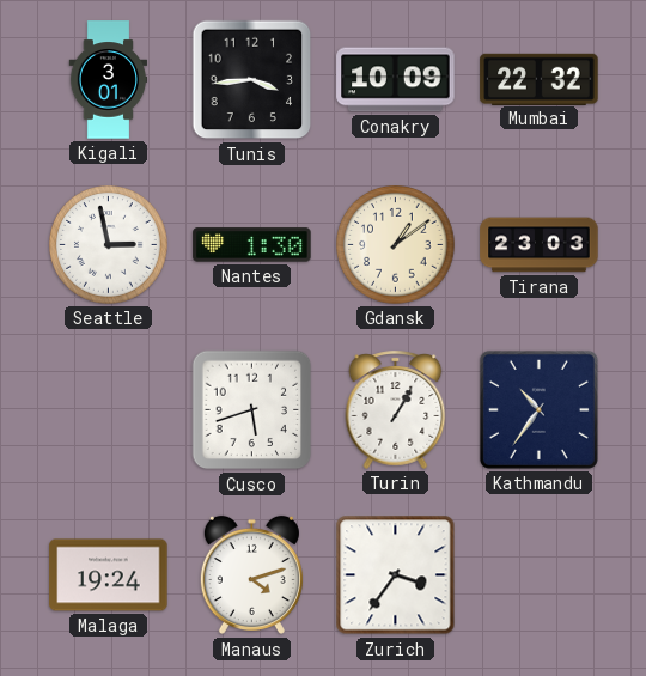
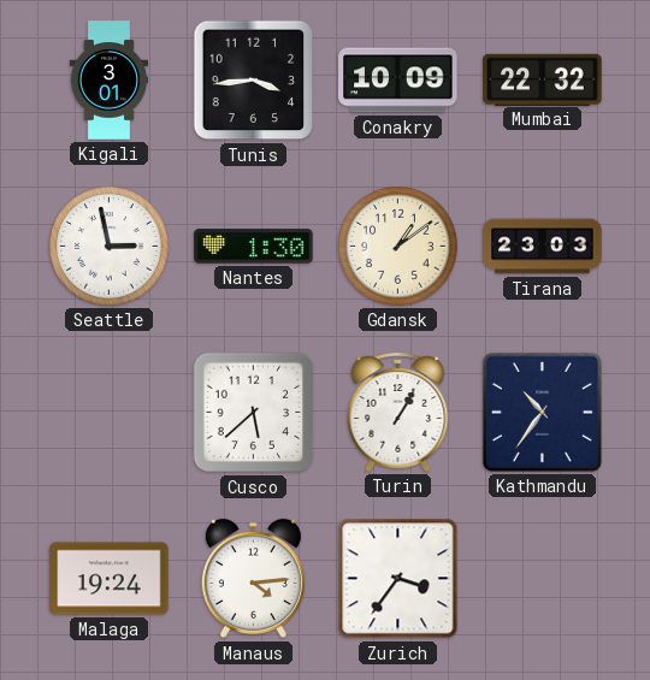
Cusco: 5:42 -> 5:38 (254, 413)
Manaus: 4:12 -> 4:14 (253, 579)
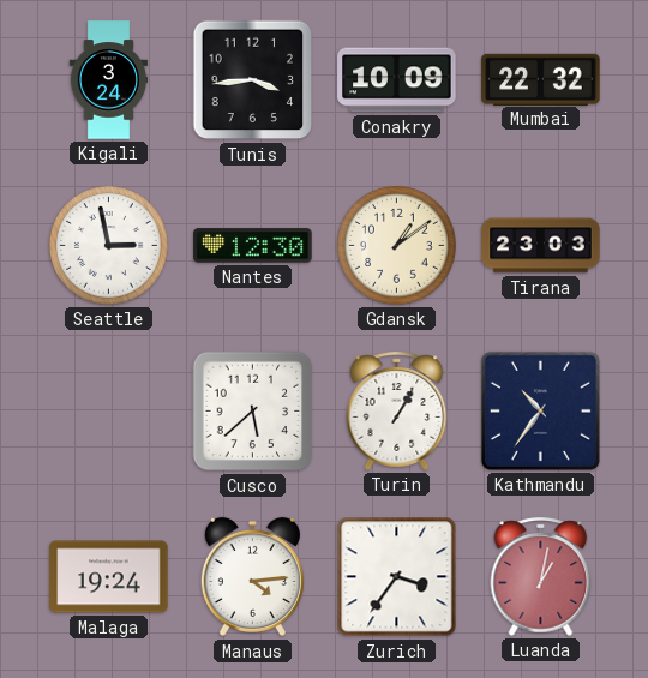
Kigali: 3:01 -> 3:24 (109, 80)
Nantes: 1:30 -> 12:30 (253, 246)
Luanda: none -> 1:02 (541, 576)
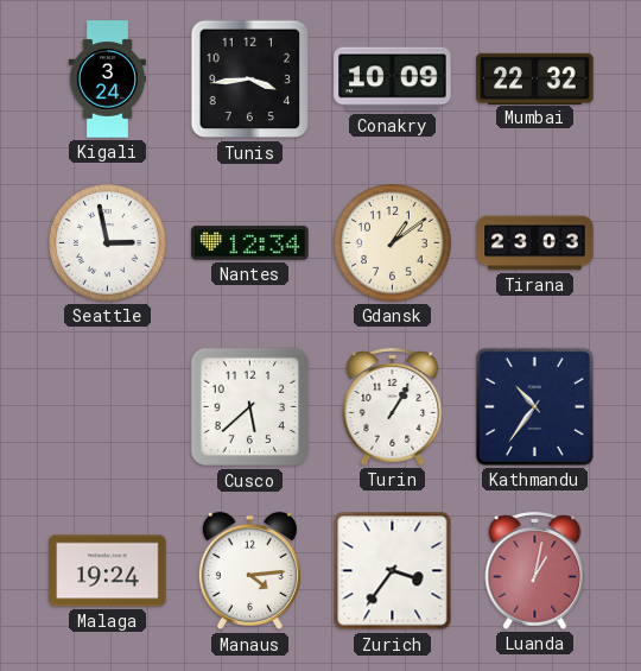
Nantes: 12:30 -> 12:34 (250, 243)
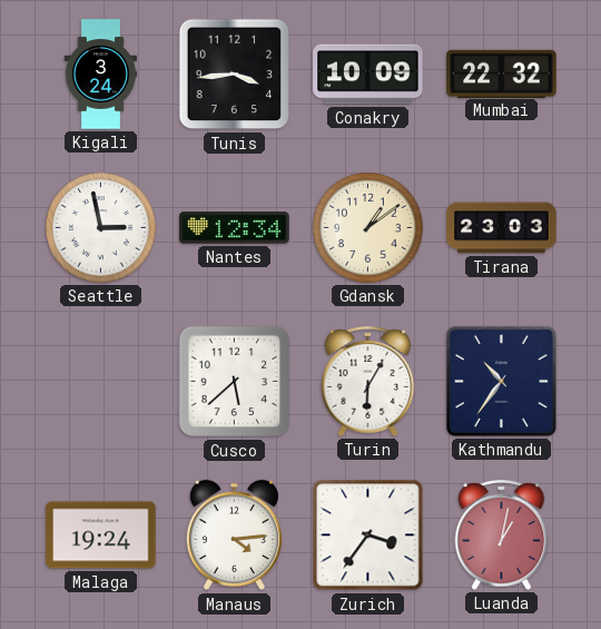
Turin: 1:05 -> 6:05 (368, 381)
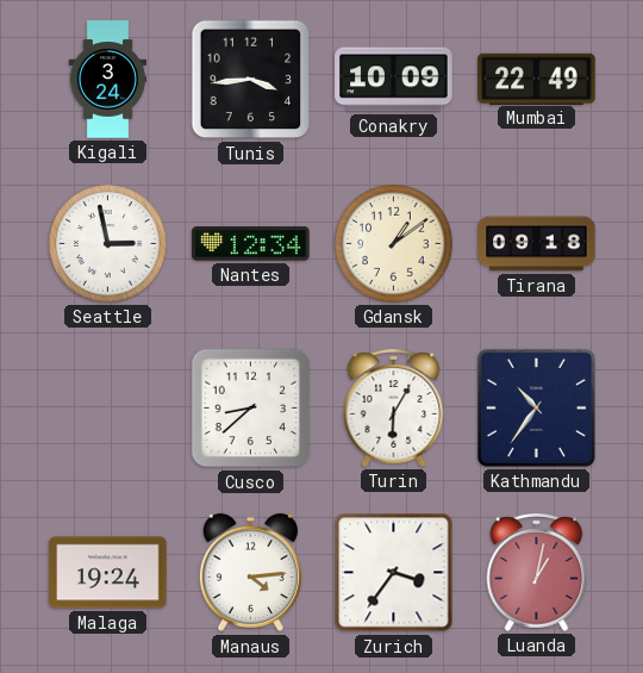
Mumbai: 22:32 -> 22:49 (537, 79)
Tirana: 23:03 -> 09:18 (537, 244)
Cusco: 5:38 -> 8:38 (251, 409)
